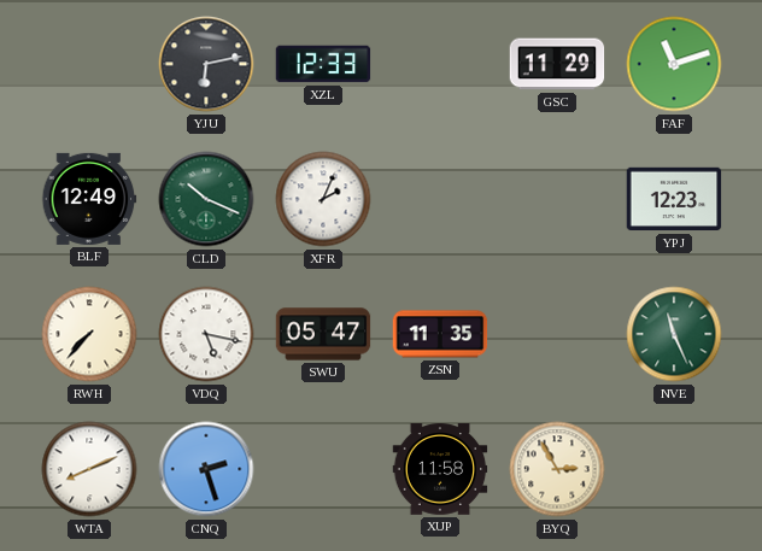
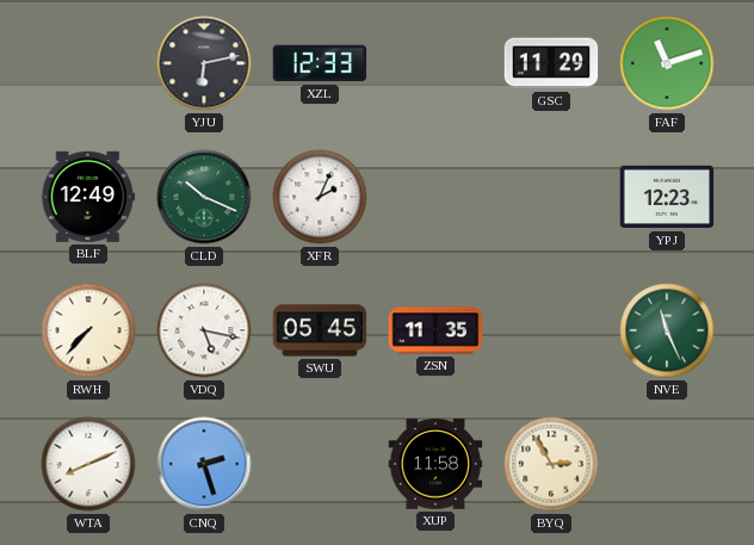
SWU: 05:47 -> 05:45 (320, 330)
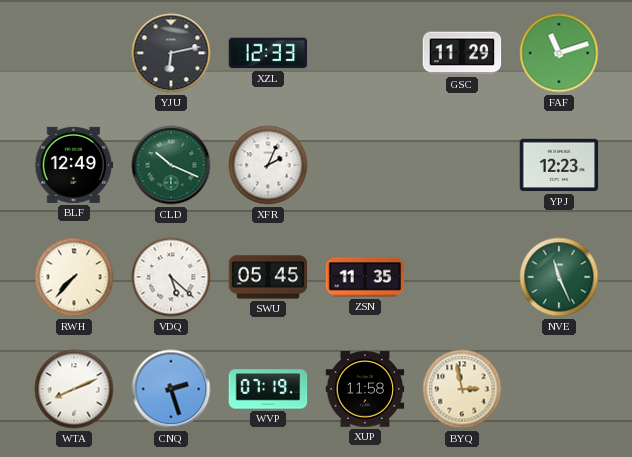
VDQ: 5:17 -> 5:22 (171, 277)
WVP: none -> 07:19 (268, 389)
BYQ: 2:55 -> 2:58 (462, 389)
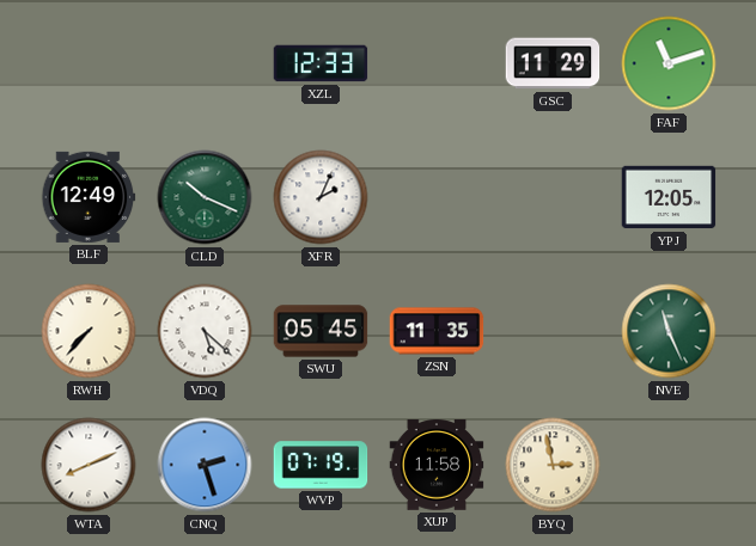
YJU: 6:13 -> none (171, 53)
YPJ: 12:23 -> 12:05 (669, 197)
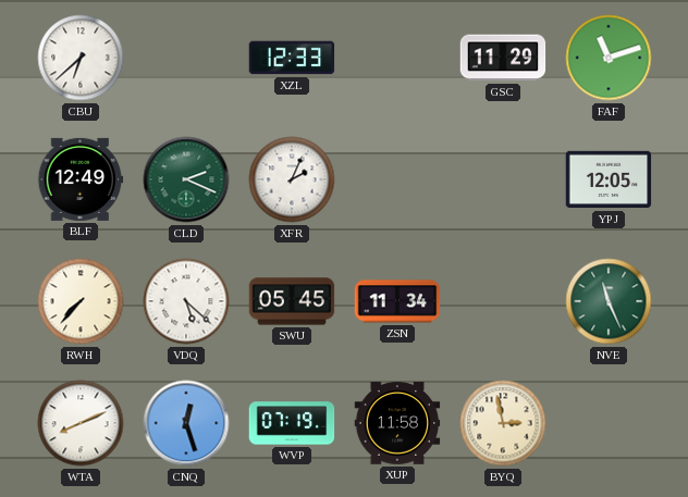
CBU: none -> 6:38 (81, 58)
CLD: 10:19 -> 2:19 (186, 179)
ZSN: 11:35 -> 11:34 (397, 301)
CNQ: 2:27 -> 12:27 (186, 423)
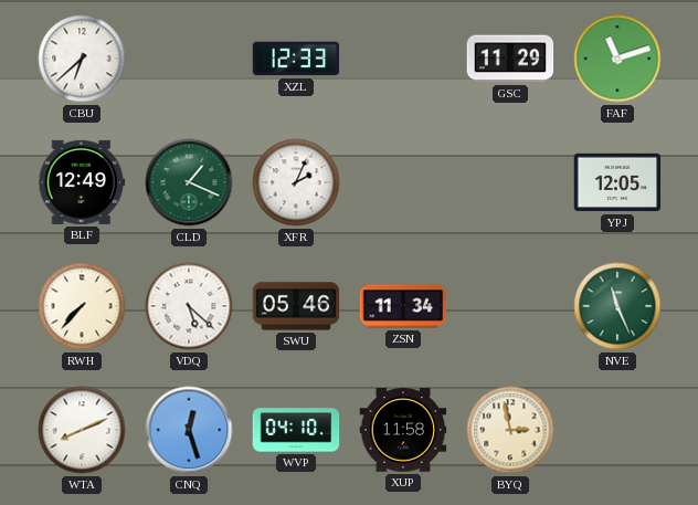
CLD: 2:19 -> 1:19 (189, 182)
SWU: 05:45 -> 05:46 (296, 306)
WVP: 07:19 -> 04:10 (296, 430)
